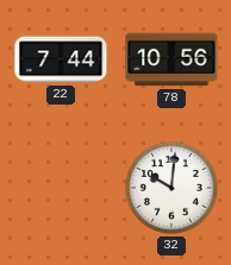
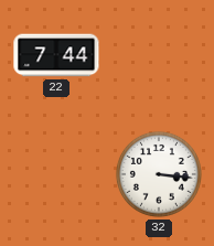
78: 10:56 -> none (171, 59)
32: 10:01 -> 3:16 (159, 174)
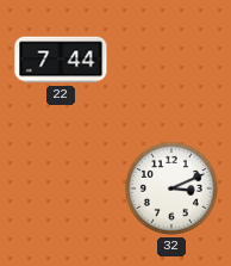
32: 3:16 -> 3:11 (171, 188)
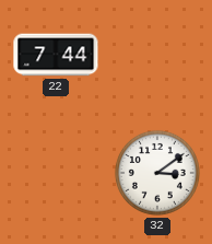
32: 3:11 -> 3:09 (157, 173)
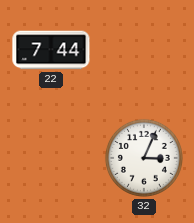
32: 3:09 -> 3:04 (144, 158)
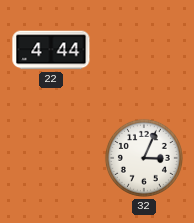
22: 7:44 -> 4:44 (51, 50)
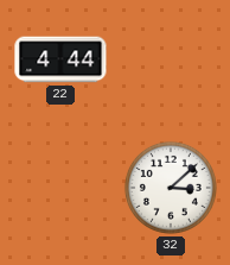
32: 3:04 -> 3:08 (171, 188)
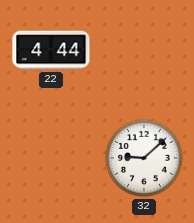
32: 3:08 -> 9:08 (144, 158)
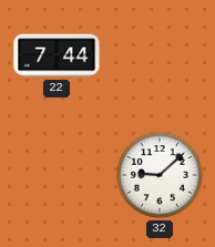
22: 4:44 -> 7:44 (57, 55)
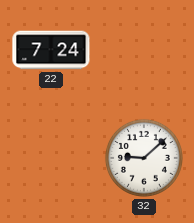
22: 7:44 -> 7:24 (51, 50)
